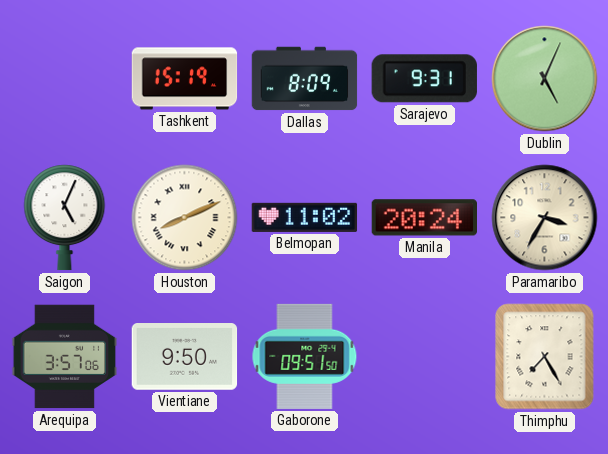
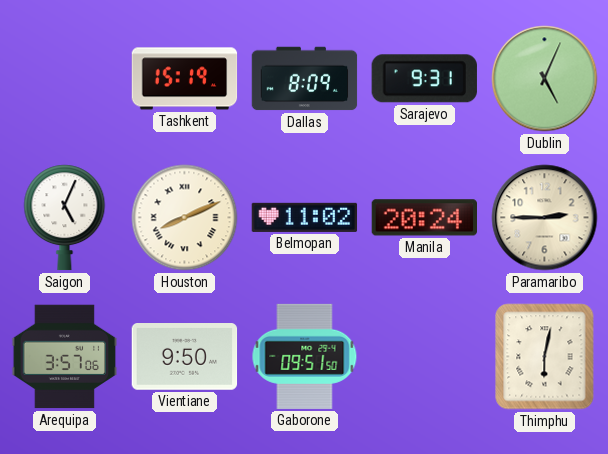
Paramaribo: 3:35 -> 2:45 (545, 218)
Thimphu: 7:25 -> 6:02 (545, 357)
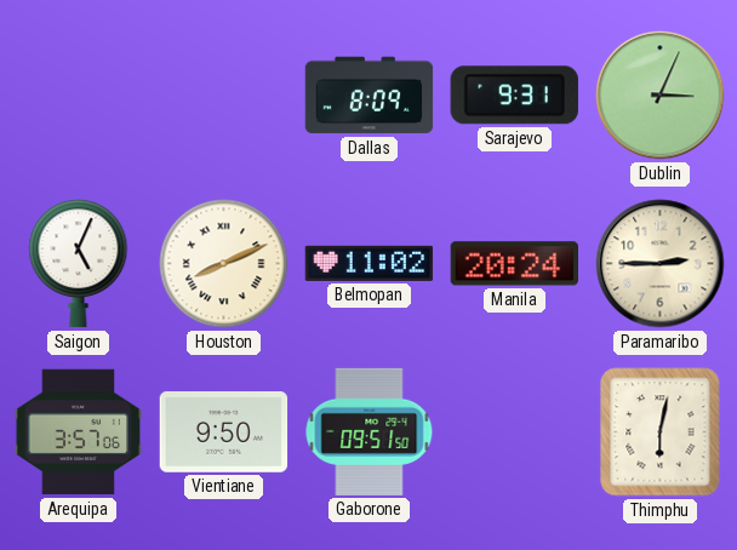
Tashkent: 15:19 -> none (185, 79)
Dublin: 5:04 -> 3:04 (661, 96)
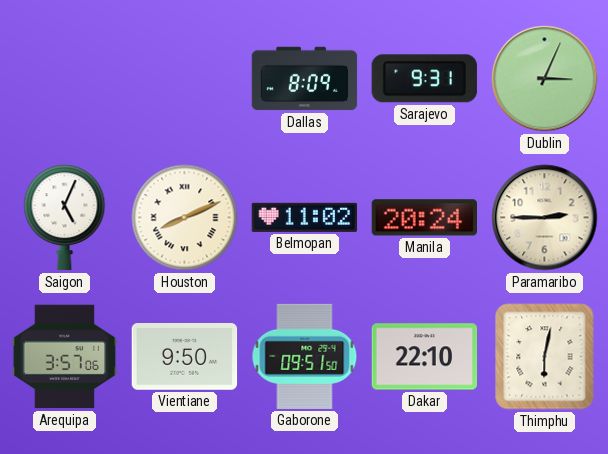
Dakar: none -> 22:10 (425, 357)
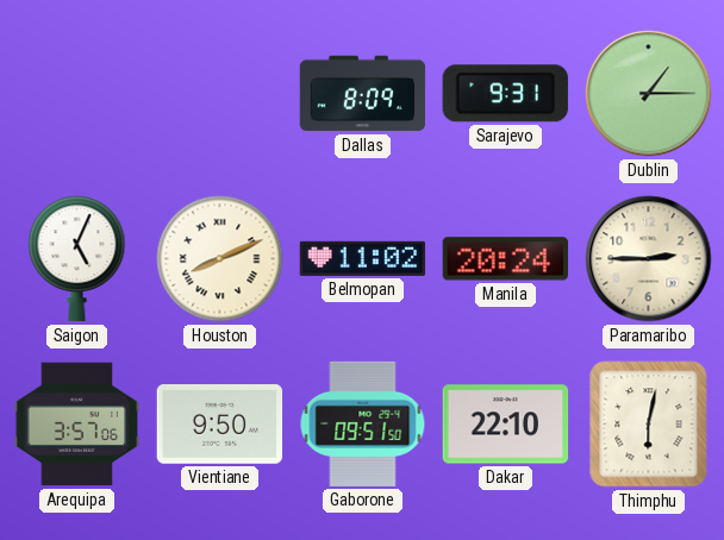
Dublin: 3:04 -> 1:15 (649, 94)
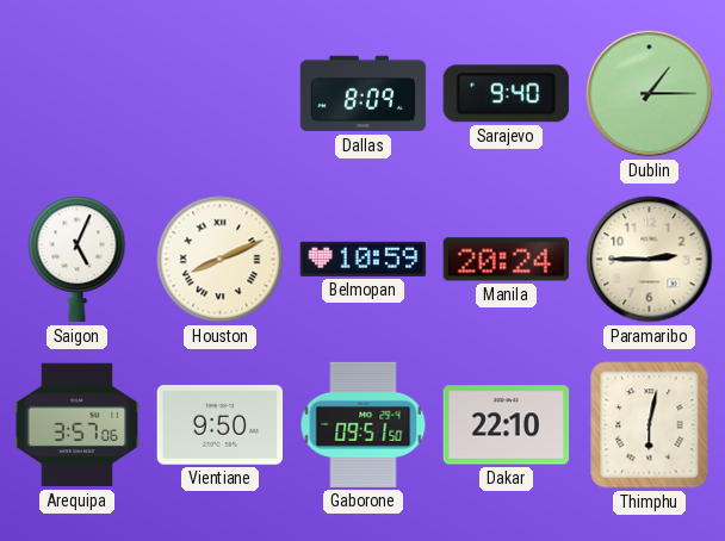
Sarajevo: 9:31 -> 9:40 (506, 94)
Belmopan: 11:02 -> 10:59 (364, 259)
